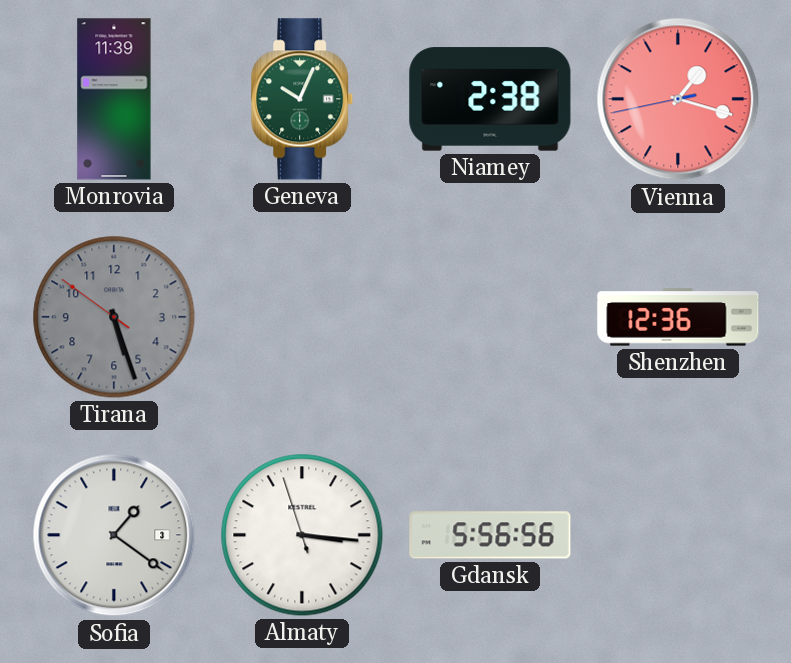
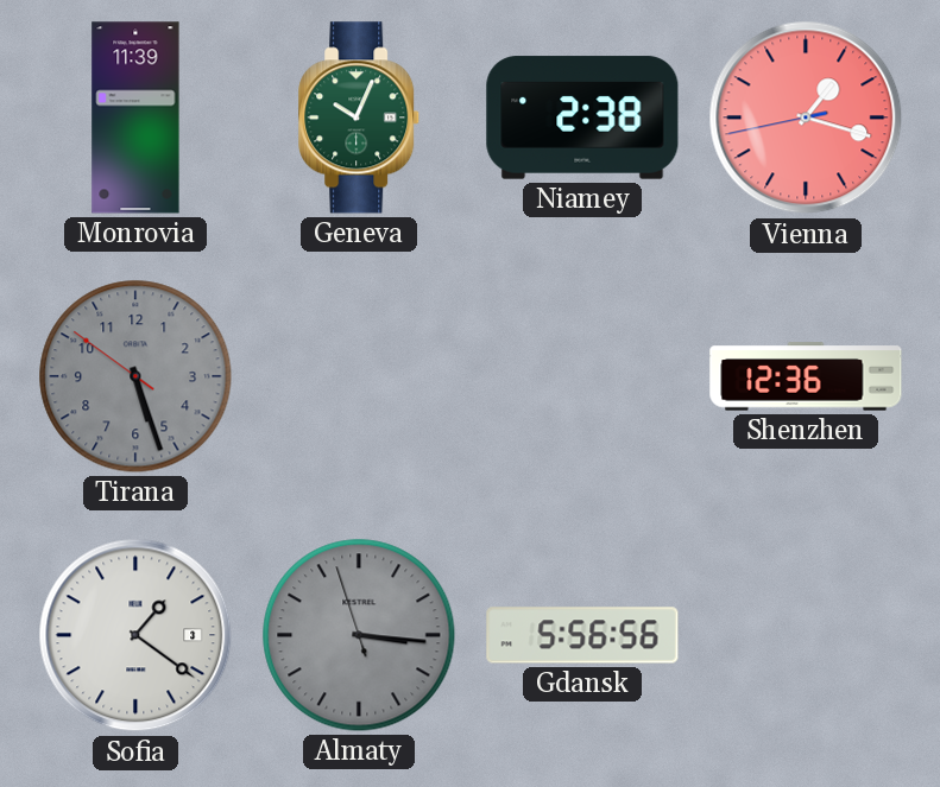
Almaty dial: white -> grey (359, 635)
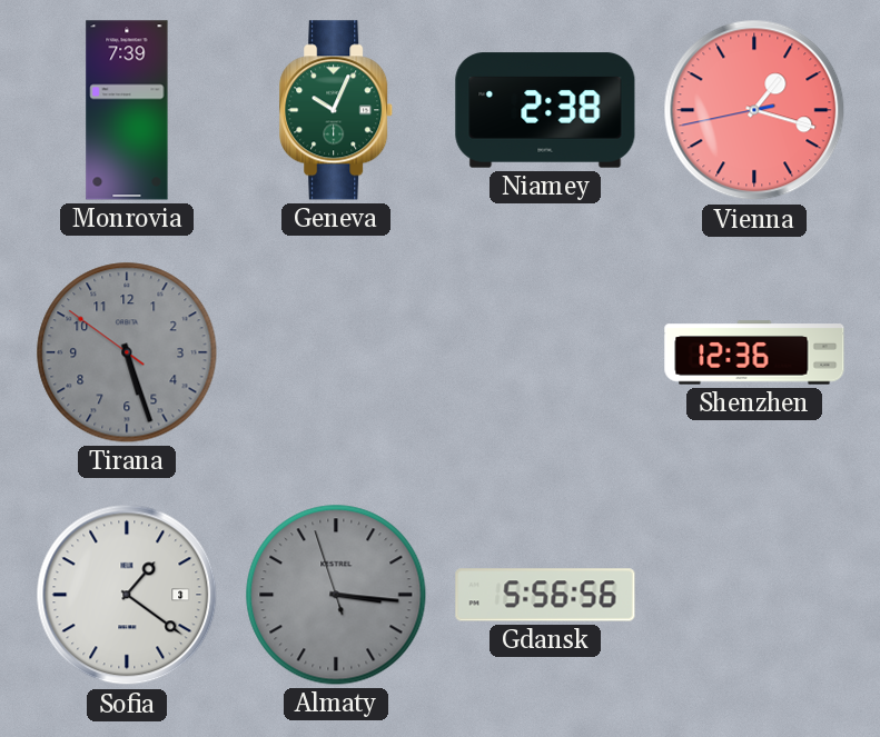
Monrovia: 11:39 -> 7:39 (127, 110)
